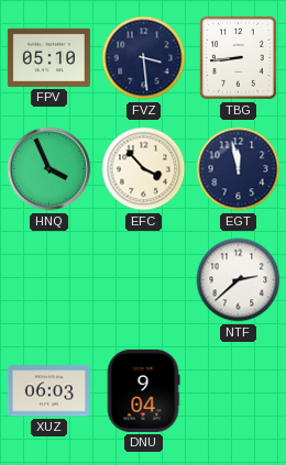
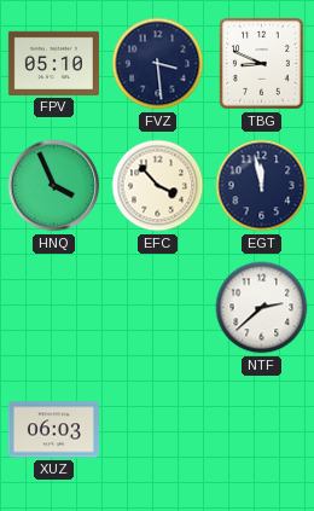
TBG: 8:44 -> 8:49 (261, 63)
DNU: 9:04 -> none (143, 390)
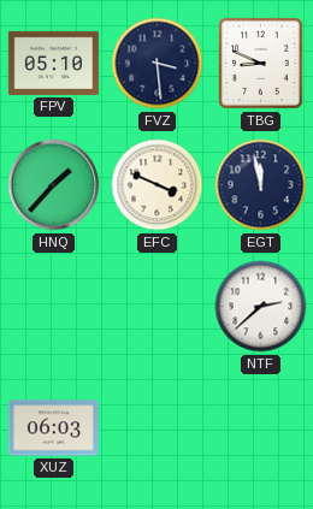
HNQ: 3:56 -> 1:37 (54, 185)
EFC: 3:53 -> 3:49 (158, 185)
